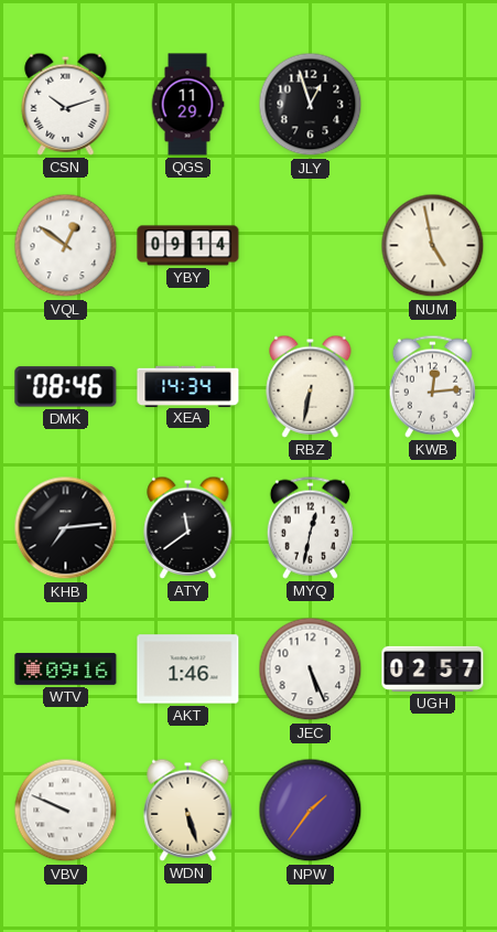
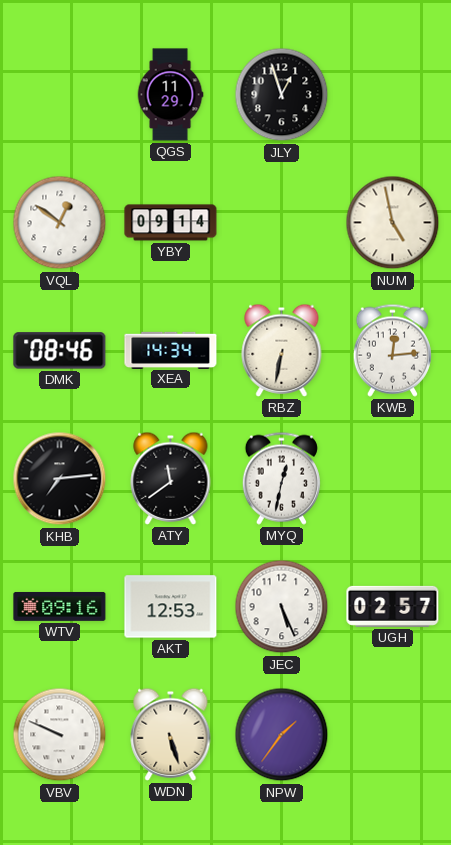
CSN: 10:12 -> none (66, 104)
AKT: 1:46 -> 12:53 (171, 607)
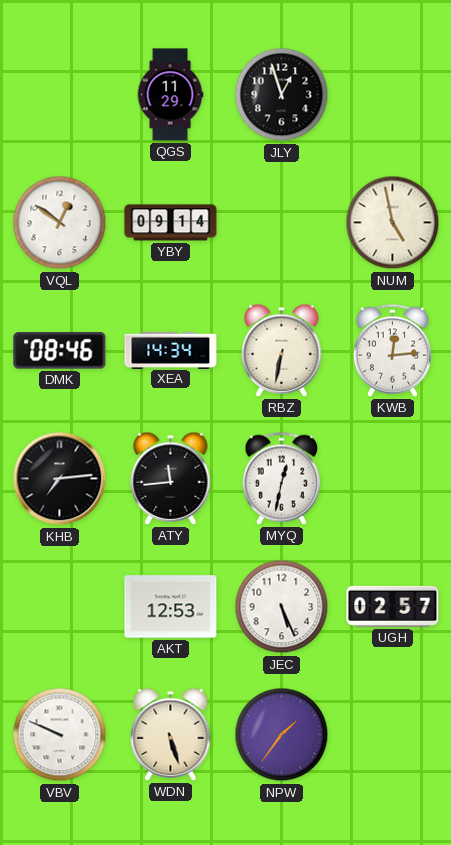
ATY: 11:39 -> 11:44 (171, 478)
WTV: 09:16 -> none (60, 606)
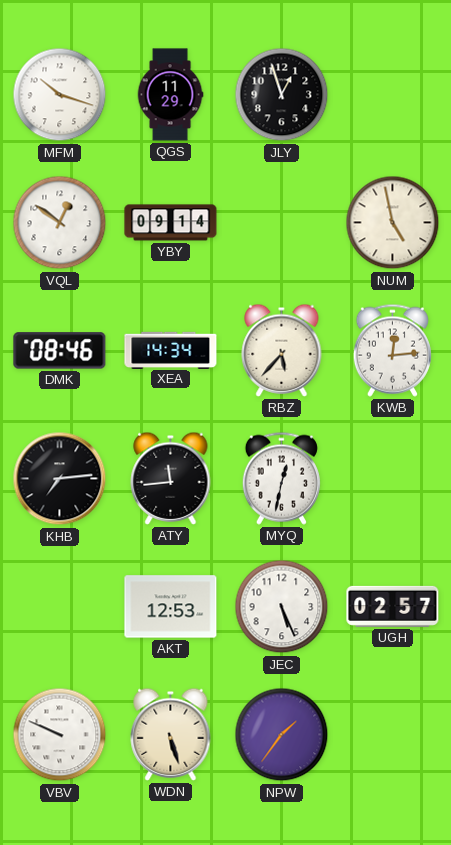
MFM: none -> 10:18 (60, 95)
RBZ: 6:32 -> 5:37 (282, 350)
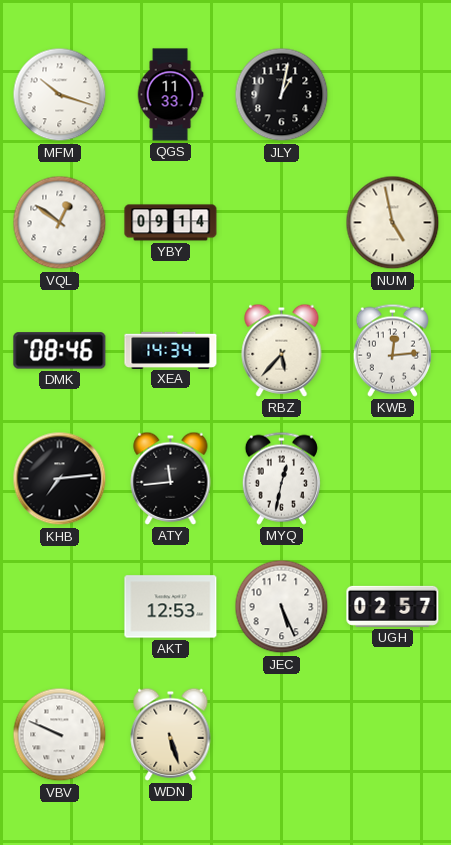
QGS: 11:29 -> 11:33 (170, 95)
JLY: 12:57 -> 1:02 (282, 95)
NPW: 1:36 -> none (282, 735)
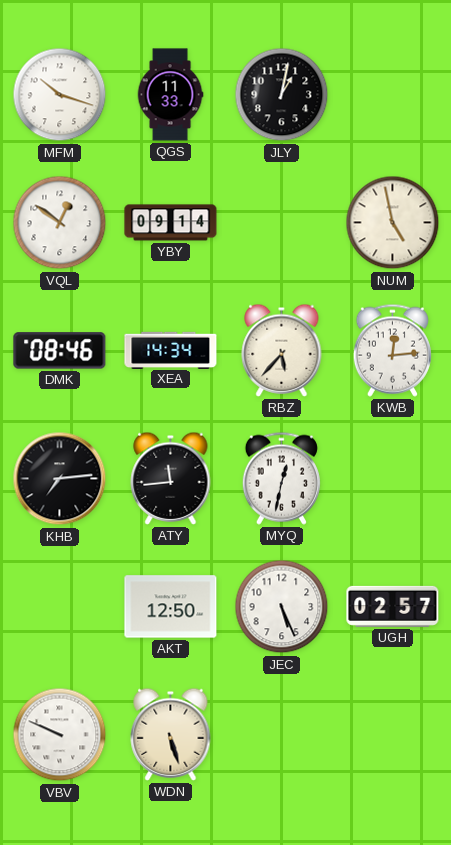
AKT: 12:53 -> 12:50 (171, 607)
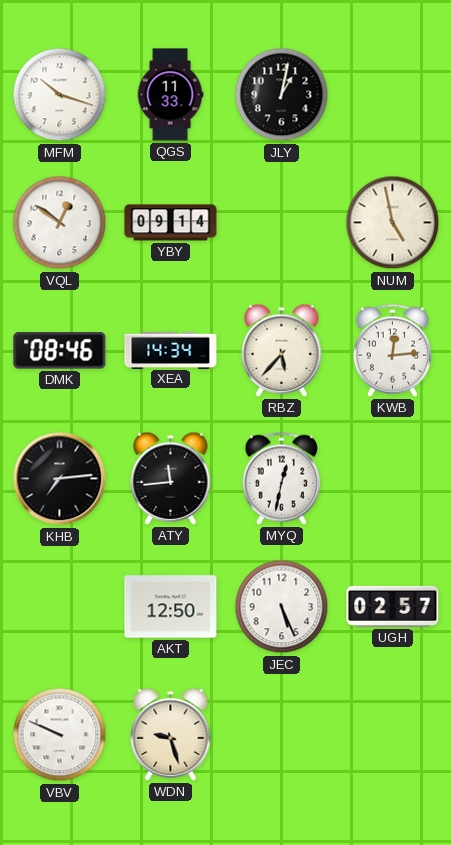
WDN: 5:27 -> 9:27 (171, 734)
